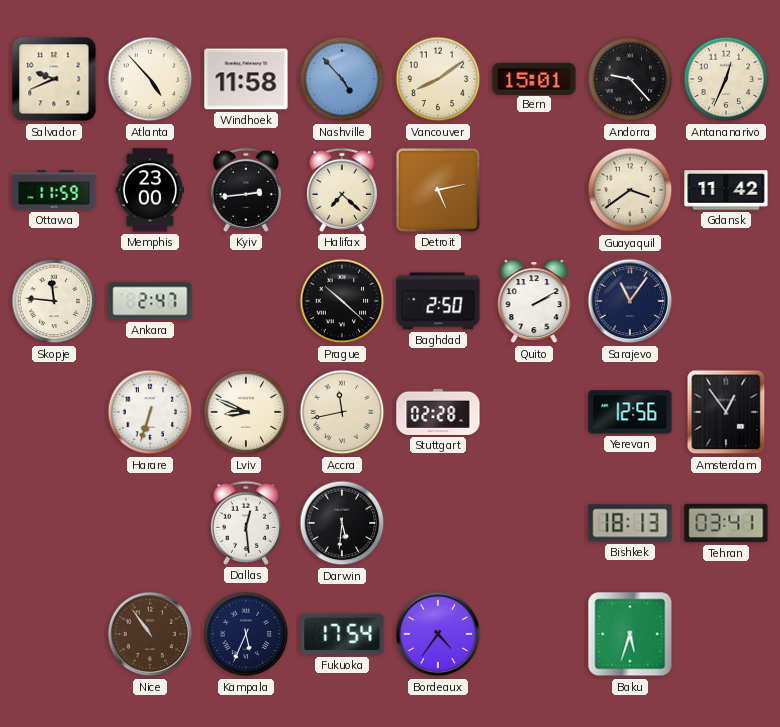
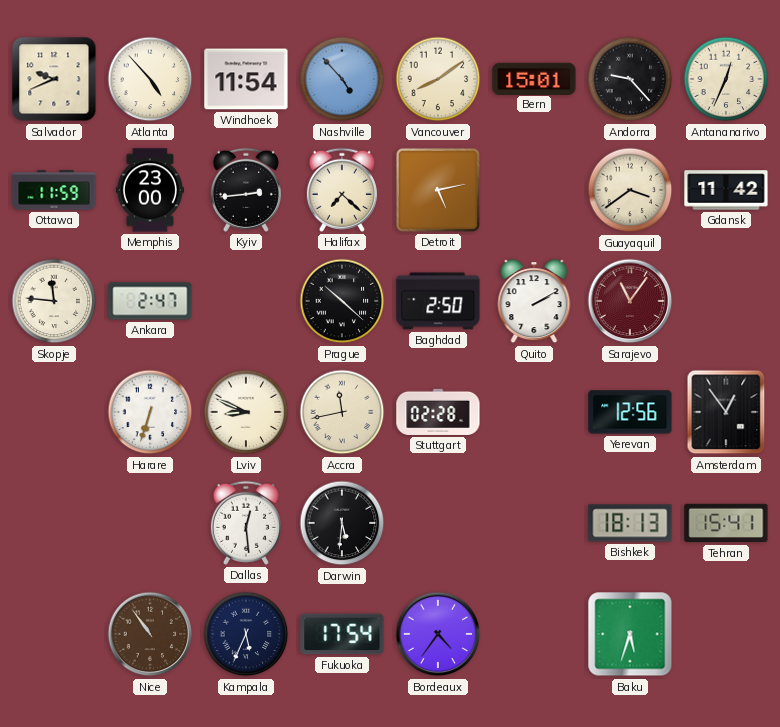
Windhoek: 11:58 -> 11:54 (246, 79)
Sarajevo dial: navy -> burgundy (630, 301)
Tehran: 03:41 -> 15:41 (726, 523)
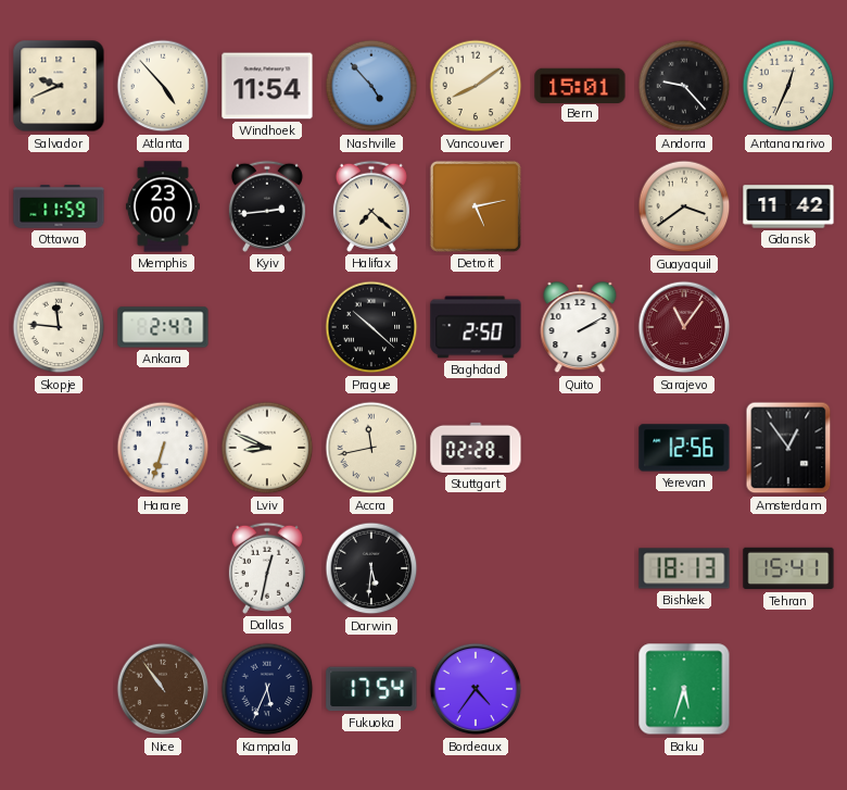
Dallas: 12:29 -> 12:32 (267, 568)
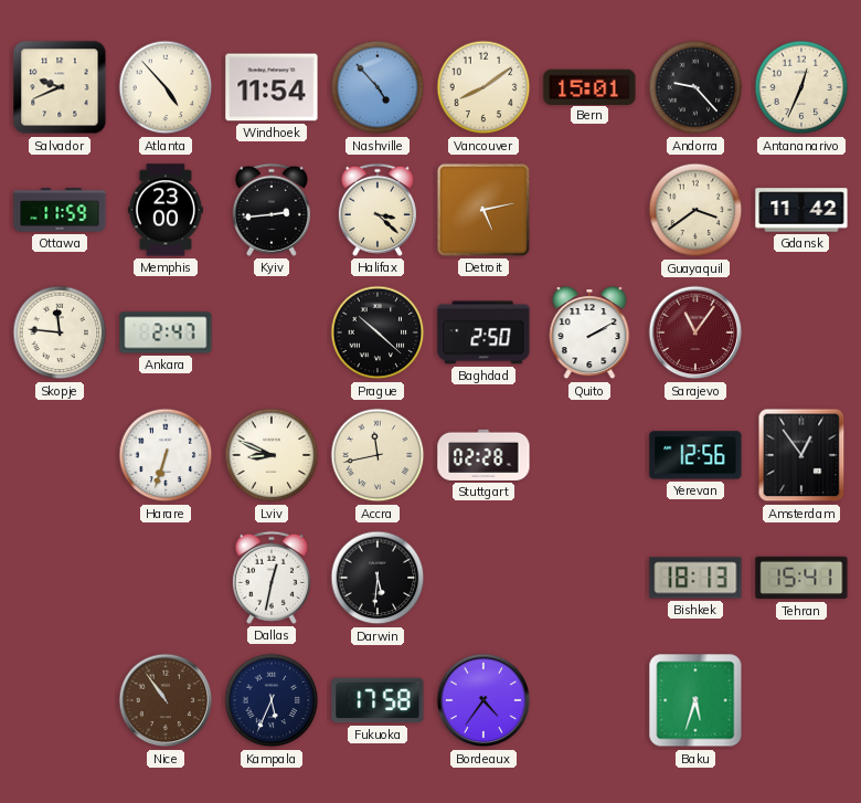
Halifax: 7:22 -> 3:22 (378, 210)
Fukuoka: 17:54 -> 17:58 (378, 700)
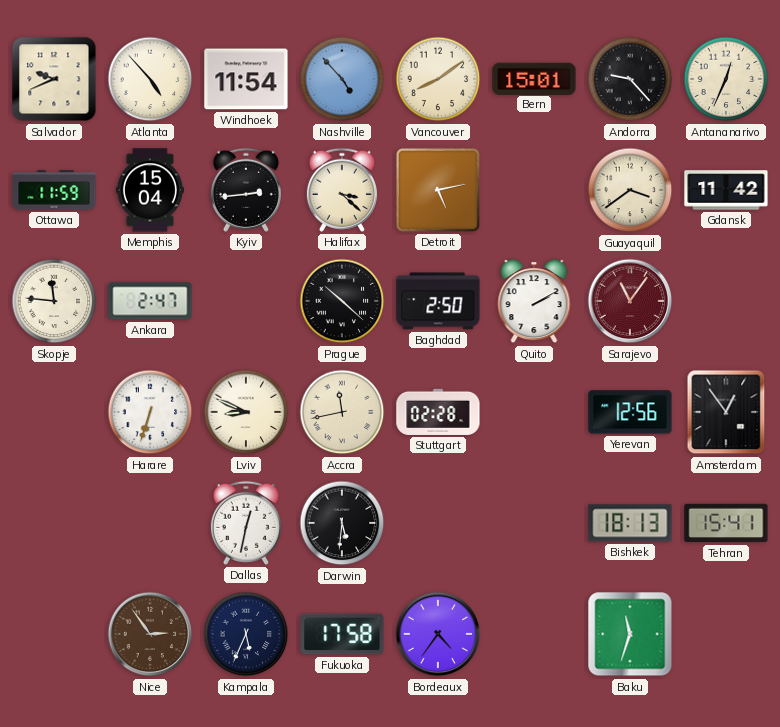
Memphis: 23:00 -> 15:04 (150, 190)
Nice: 10:54 -> 2:54 (150, 634)
Baku: 5:33 -> 11:33 (630, 634)
